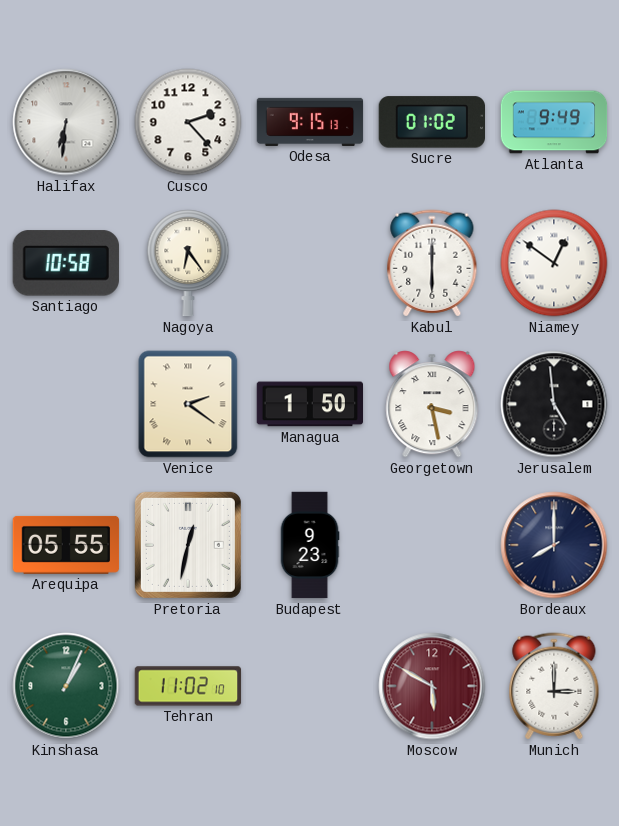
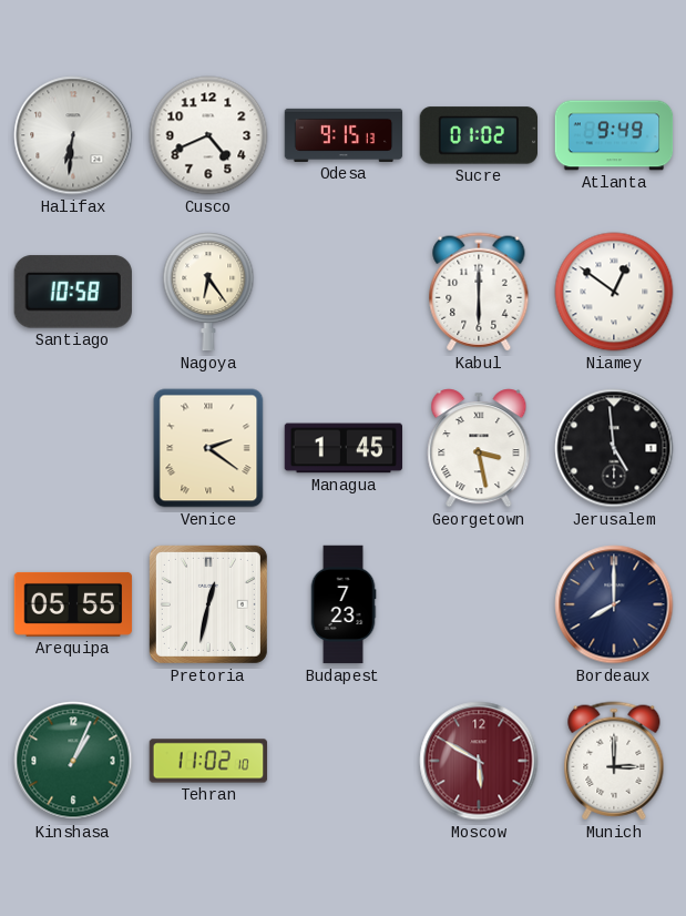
Cusco: 2:23 -> 4:41 (208, 135)
Managua: 1:50 -> 1:45 (342, 448)
Budapest: 9:23 -> 7:23 (344, 604)
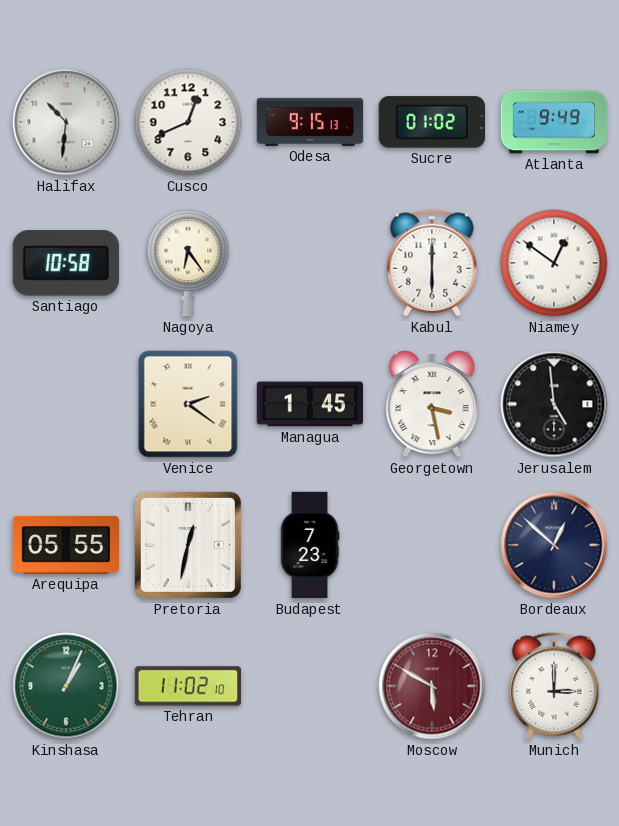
Halifax: 6:31 -> 10:31 (66, 122)
Cusco: 4:41 -> 12:41 (188, 122)
Bordeaux: 8:00 -> 12:52 (554, 545)
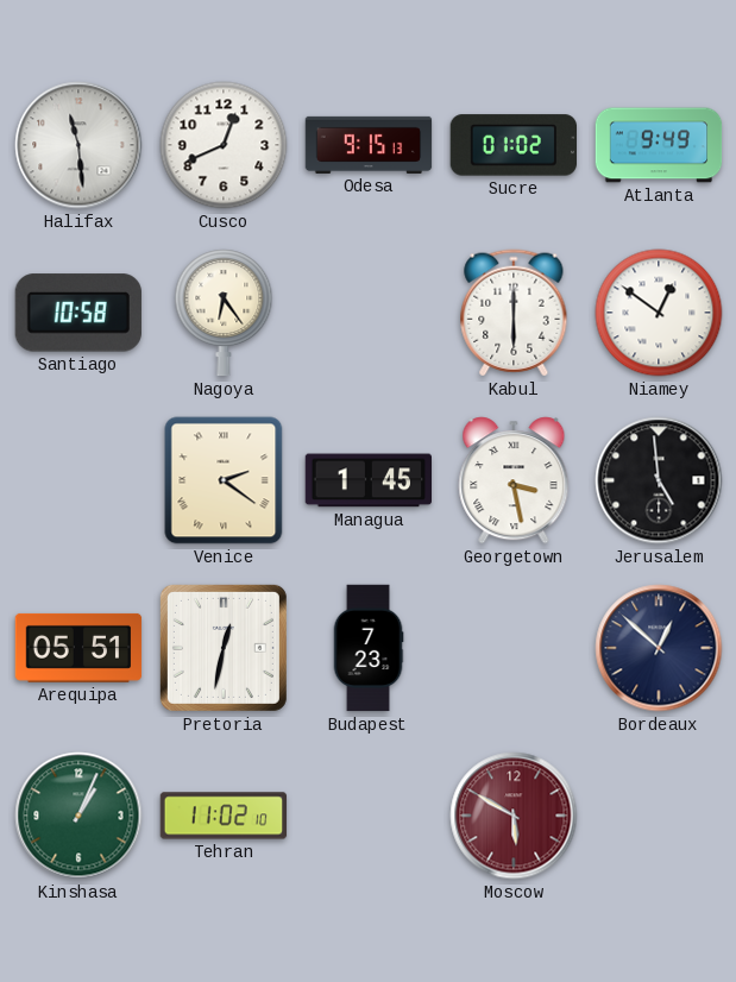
Halifax: 10:31 -> 11:29 (78, 145)
Arequipa: 05:55 -> 05:51 (78, 648)
Munich: 3:00 -> none (554, 686)
